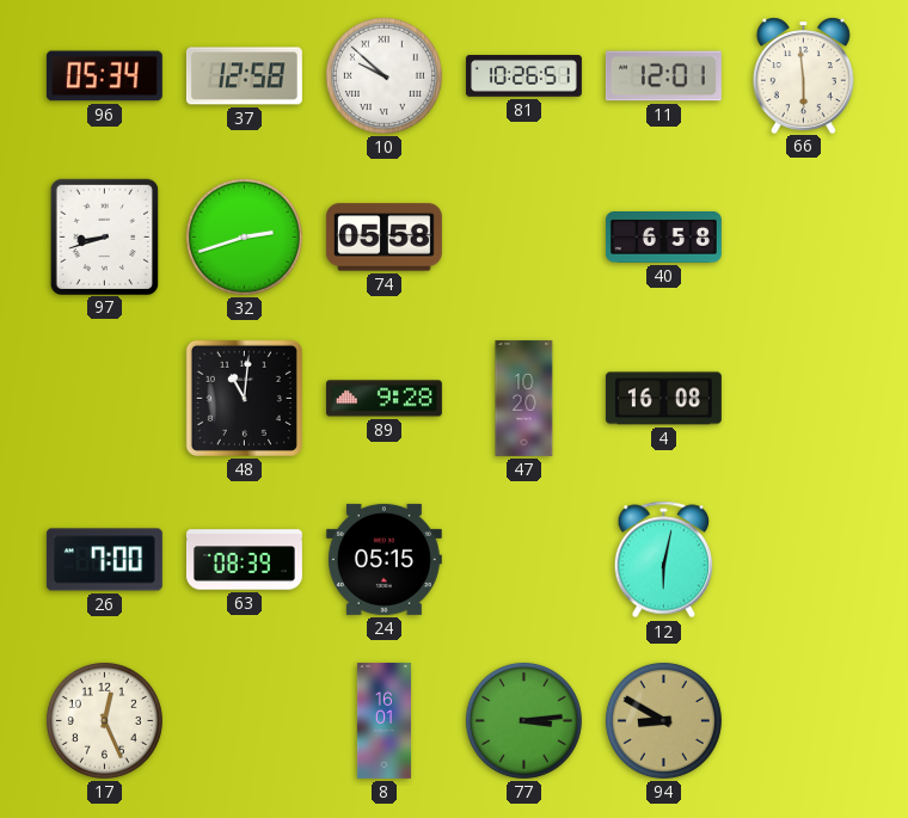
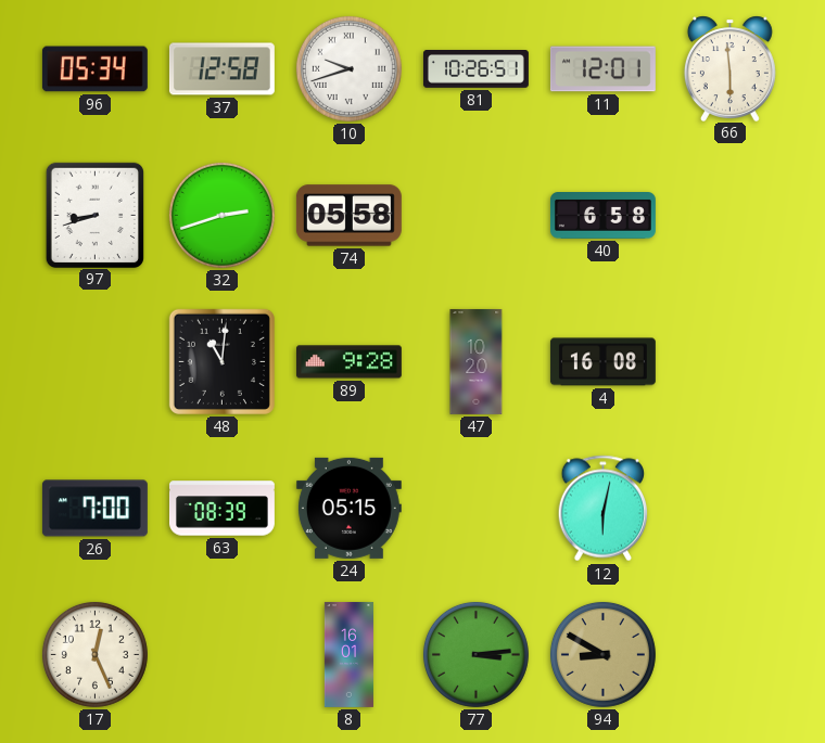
10: 9:52 -> 9:42 (348, 68)
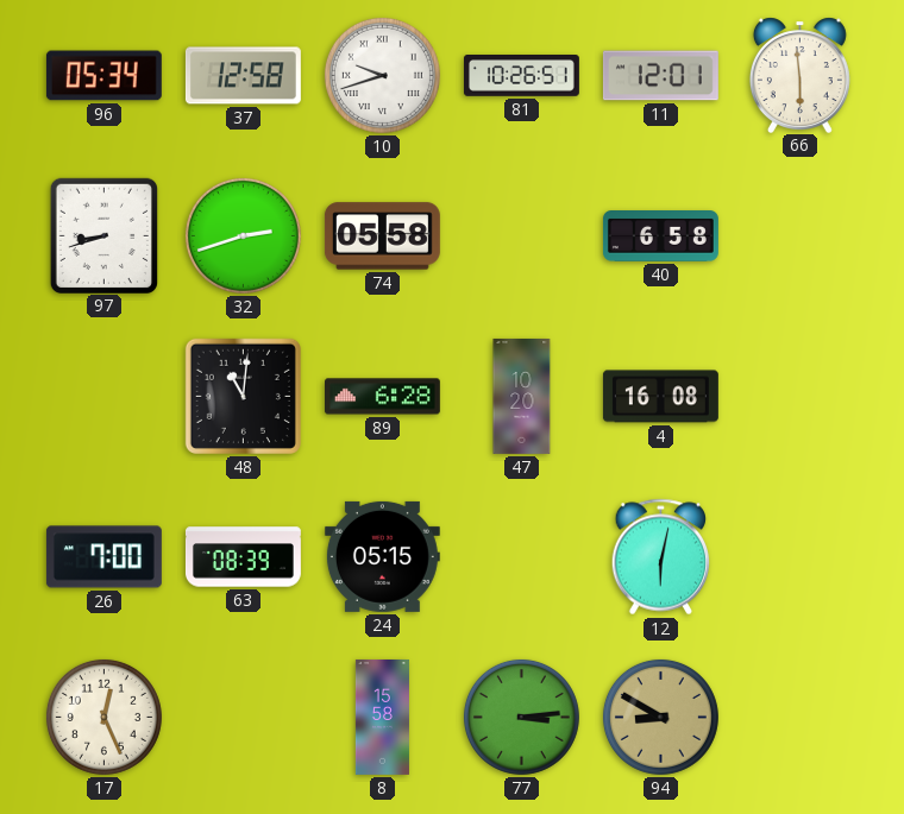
89: 9:28 -> 6:28 (382, 397)
8: 16:01 -> 15:58 (382, 717)
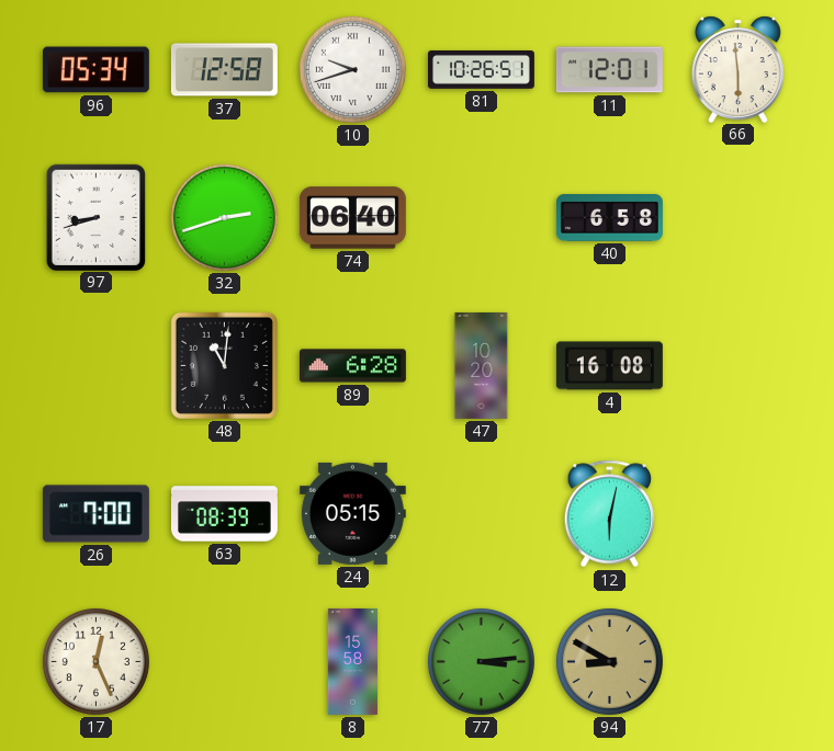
74: 05:58 -> 06:40 (352, 218)
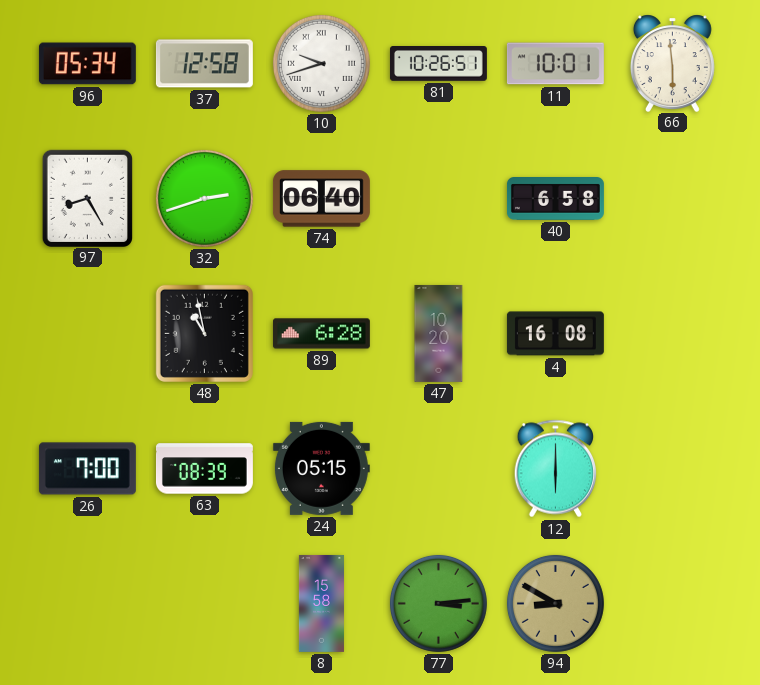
11: 12:01 -> 10:01 (555, 64)
97: 8:42 -> 8:25 (87, 198)
48: 11:01 -> 10:58 (204, 333)
12: 6:02 -> 6:00 (556, 469)
17: 12:26 -> none (95, 661)
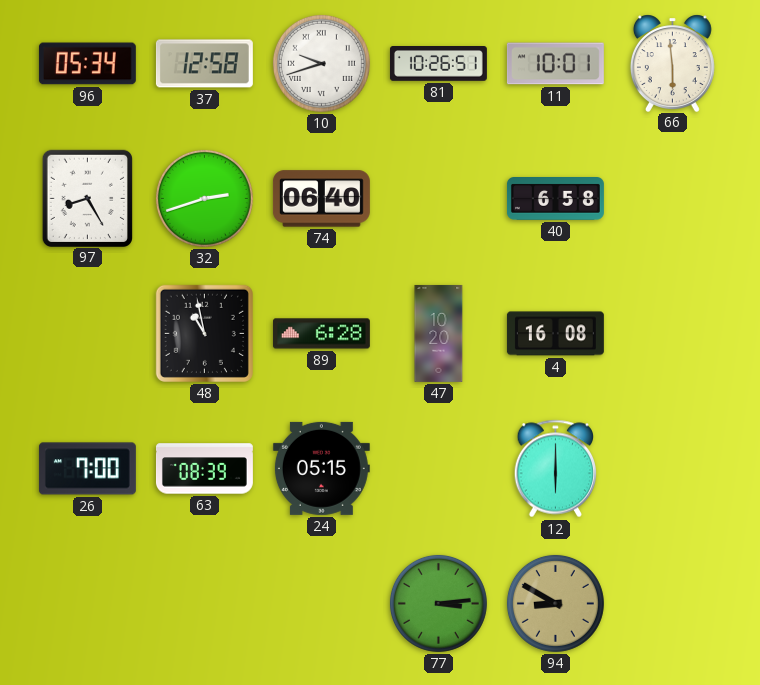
8: 15:58 -> none (321, 603)
